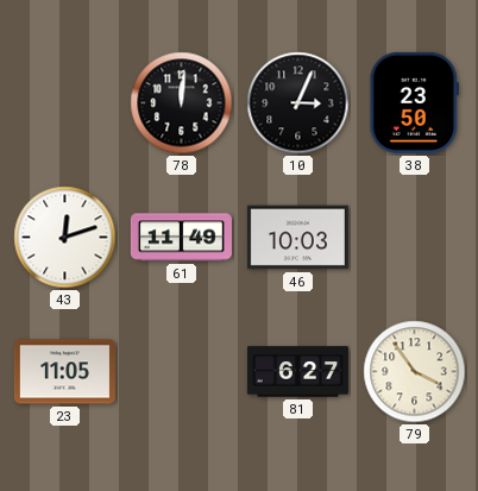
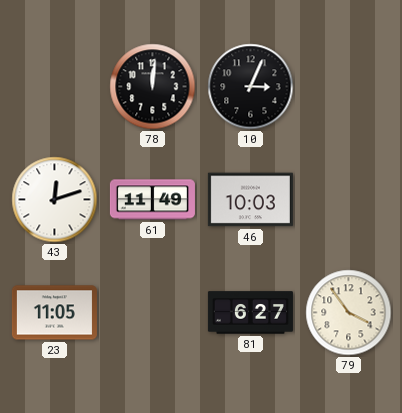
38: 23:50 -> none (414, 102)
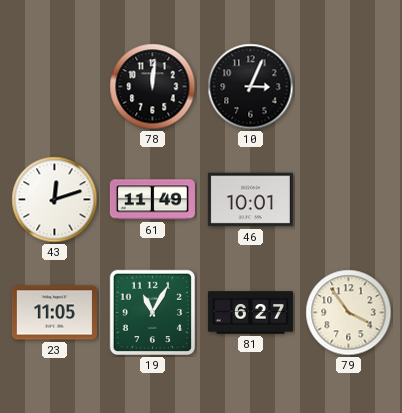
46: 10:03 -> 10:01 (250, 200)
19: none -> 11:05 (153, 313)
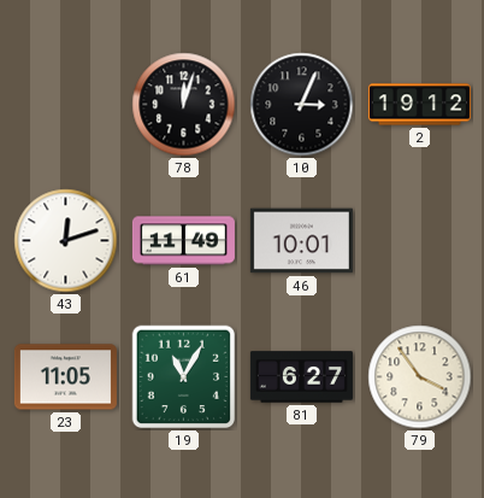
78: 12:01 -> 12:03 (184, 105)
2: none -> 19:12 (419, 105)
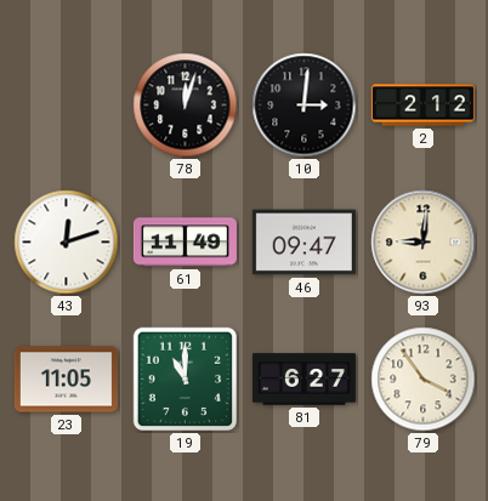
10: 3:04 -> 3:01 (305, 106)
2: 19:12 -> 2:12 (422, 106)
46: 10:01 -> 09:47 (303, 243)
93: none -> 9:01 (424, 243)
19: 11:05 -> 11:00 (186, 380)
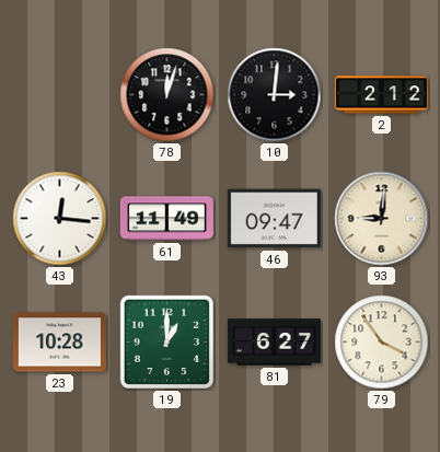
43: 12:12 -> 12:16 (60, 219)
23: 11:05 -> 10:28 (59, 343)
19: 11:00 -> 1:00 (167, 343)
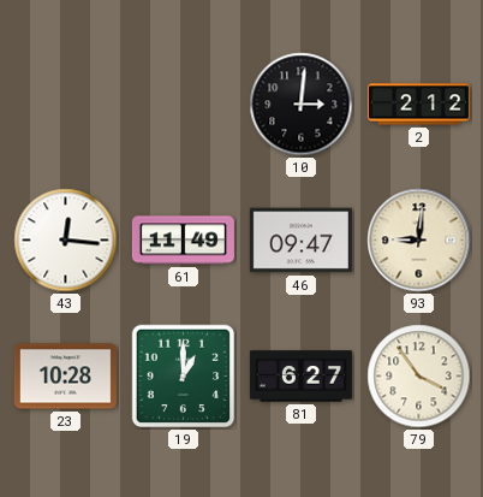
78: 12:03 -> none (167, 95)
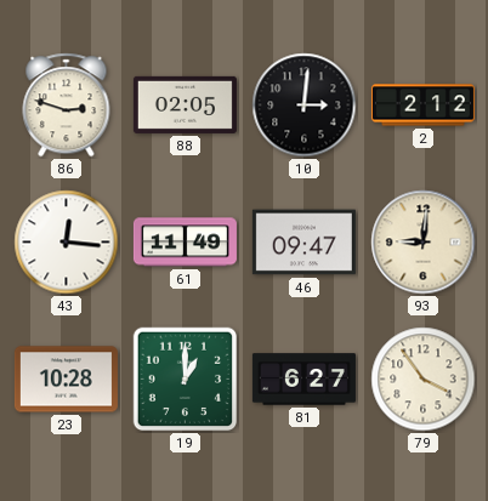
86: none -> 2:48 (67, 106)
88: none -> 02:05 (185, 104)
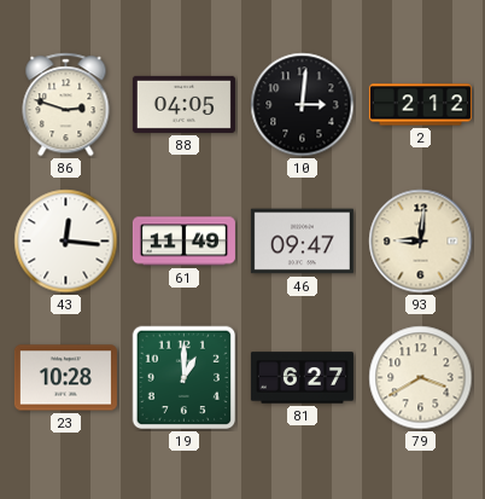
88: 02:05 -> 04:05 (183, 104)
79: 3:54 -> 3:40 (421, 378)
